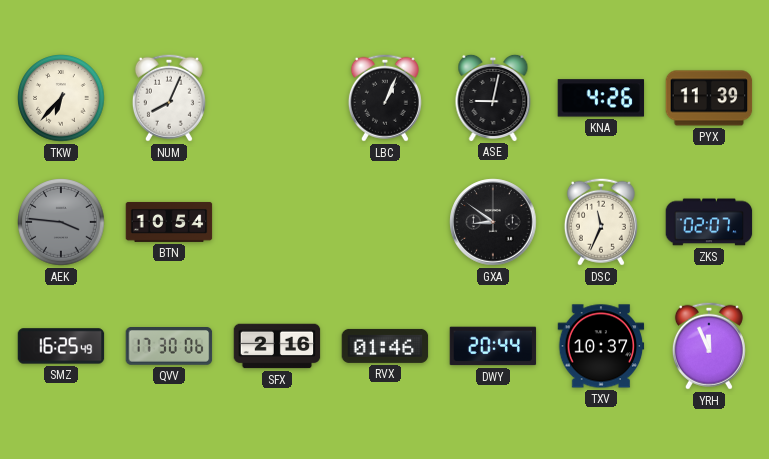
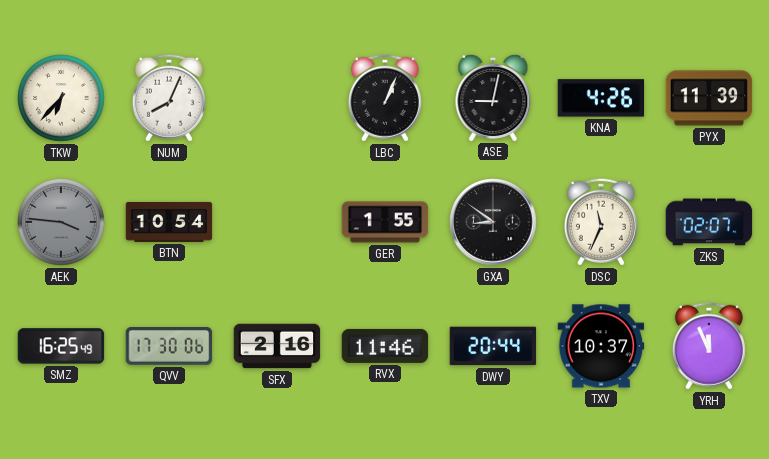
GER: none -> 1:55 (385, 222)
RVX: 01:46 -> 11:46 (385, 346)
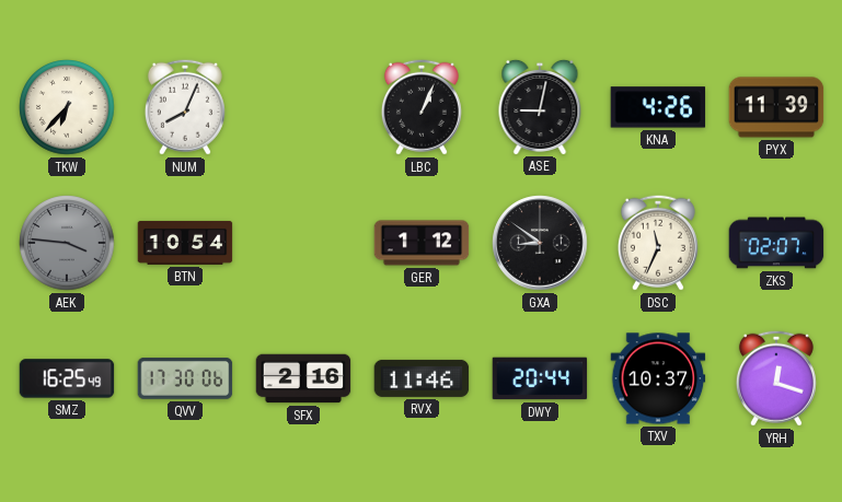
GER: 1:55 -> 1:12 (422, 243)
YRH: 11:56 -> 12:18 (776, 378)
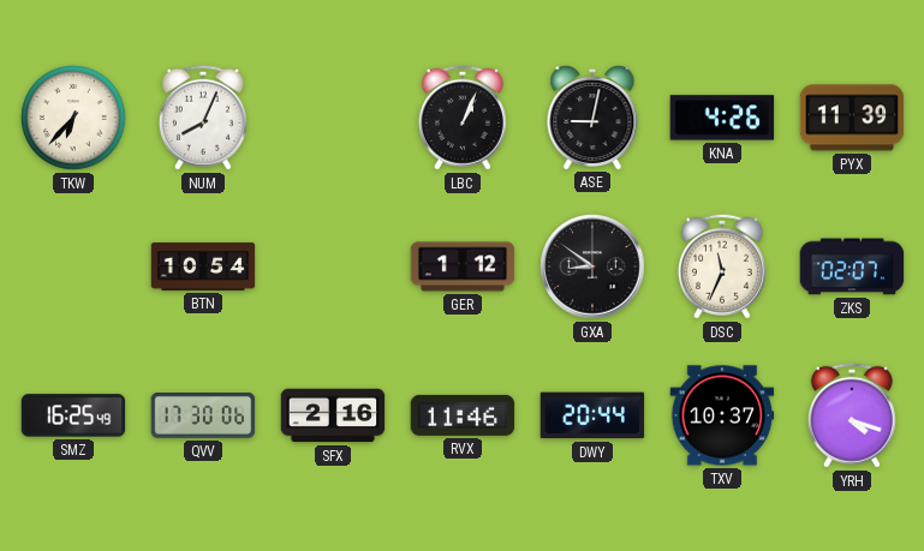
AEK: 3:46 -> none (67, 243)
YRH: 12:18 -> 4:18 (852, 415)
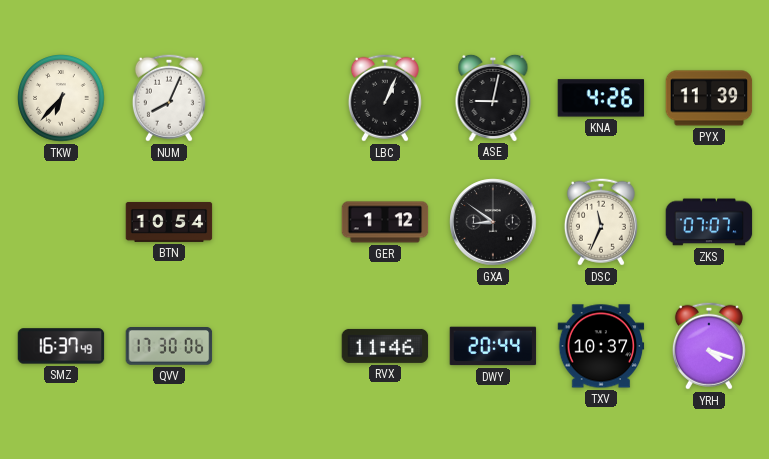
ZKS: 02:07 -> 07:07 (709, 222)
SMZ: 16:25 -> 16:37 (61, 346)
SFX: 2:16 -> none (333, 415)
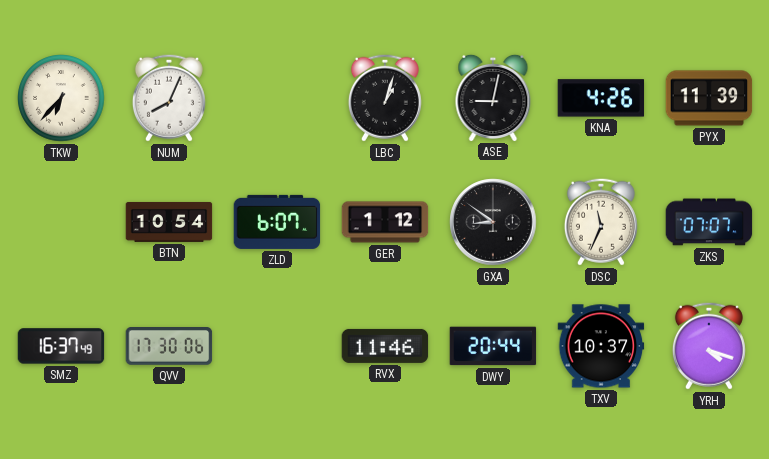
LBC: 1:04 -> 1:03 (385, 98)
ZLD: none -> 6:07 (277, 222)
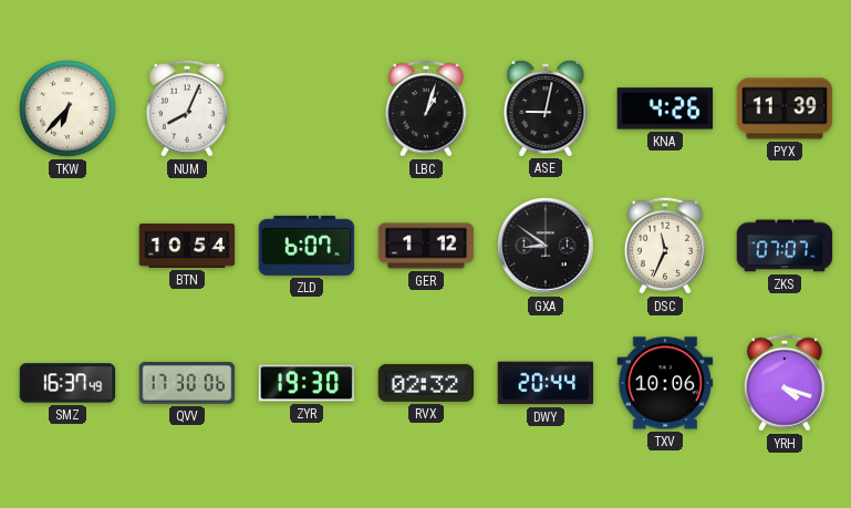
ZYR: none -> 19:30 (307, 383)
RVX: 11:46 -> 02:32 (426, 383)
TXV: 10:37 -> 10:06 (665, 383)
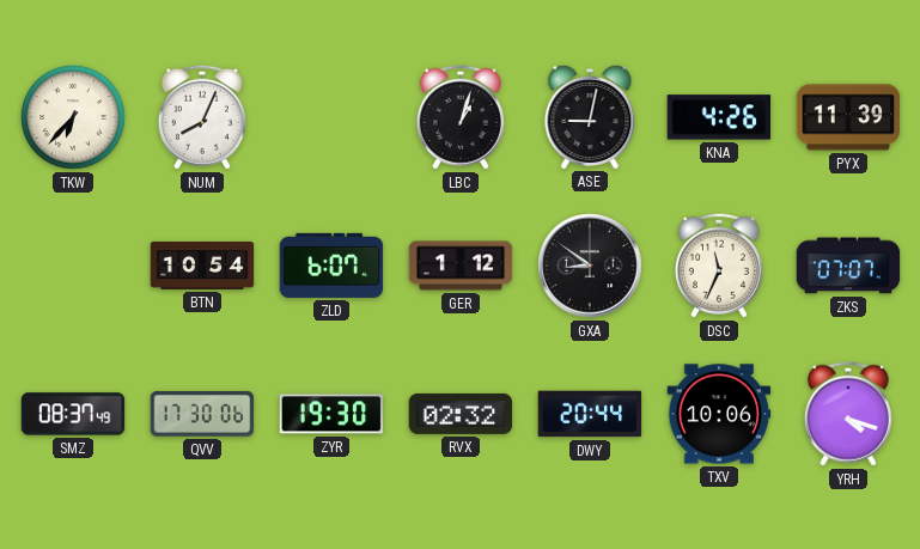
SMZ: 16:37 -> 08:37 (73, 414)
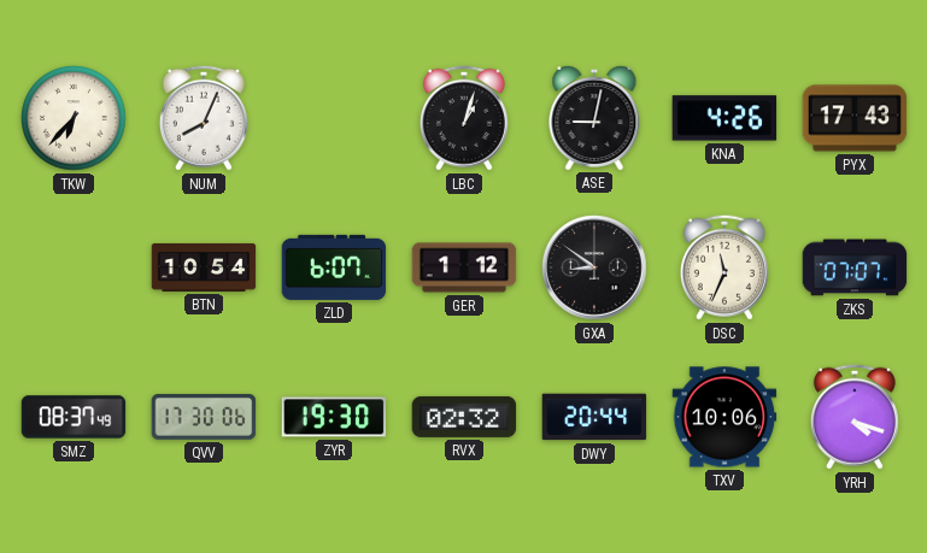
PYX: 11:39 -> 17:43 (855, 118)
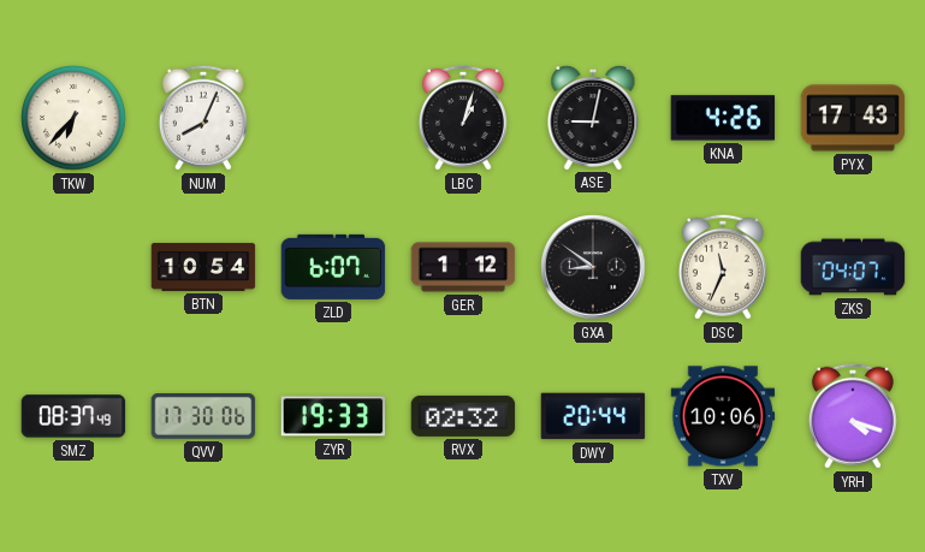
ZKS: 07:07 -> 04:07 (853, 267)
ZYR: 19:30 -> 19:33 (333, 416)
